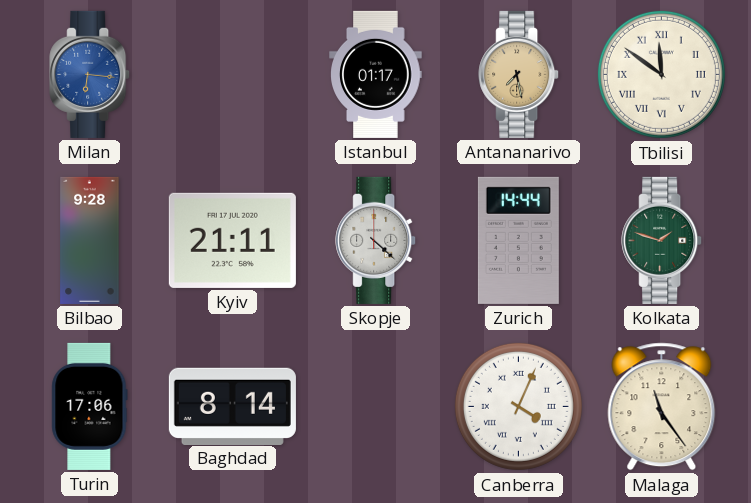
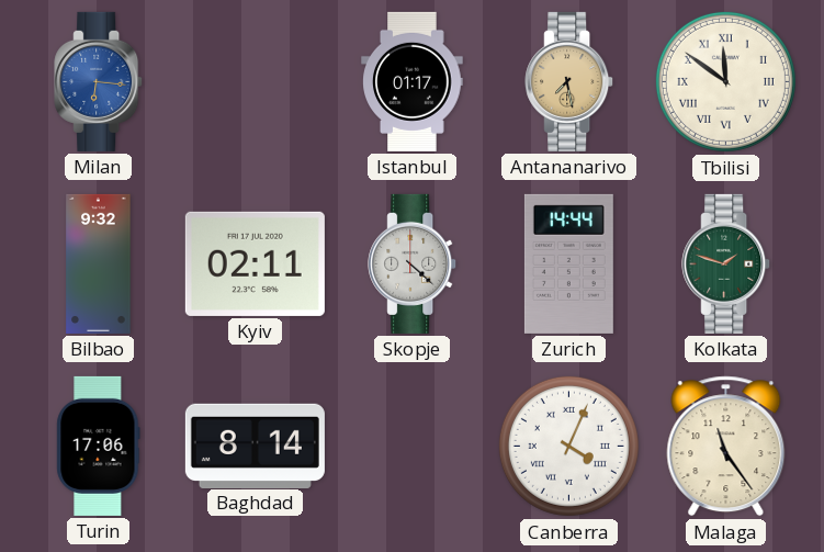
Bilbao: 9:28 -> 9:32 (99, 263)
Kyiv: 21:11 -> 02:11 (255, 263)
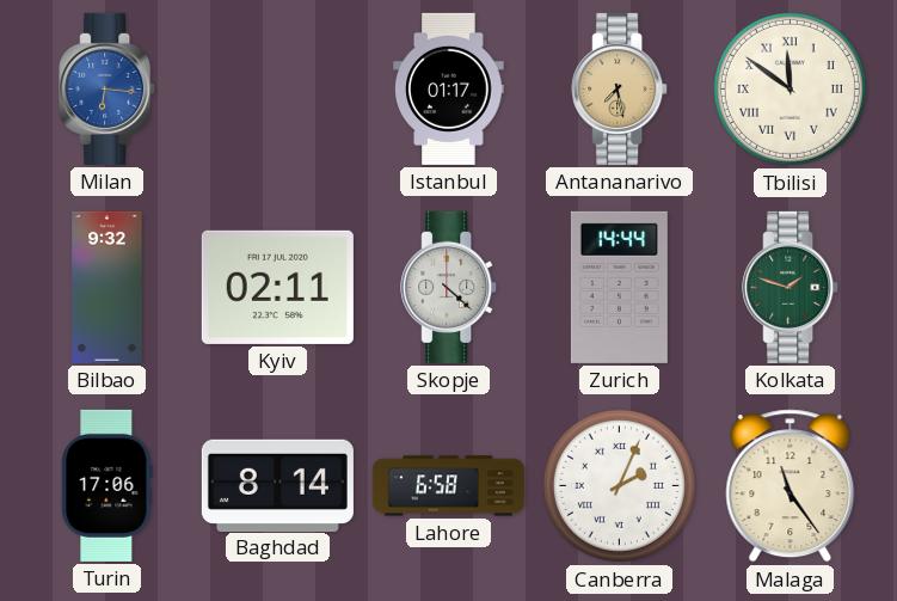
Lahore: none -> 6:58 (448, 486)
Canberra: 4:04 -> 2:04 (619, 485)
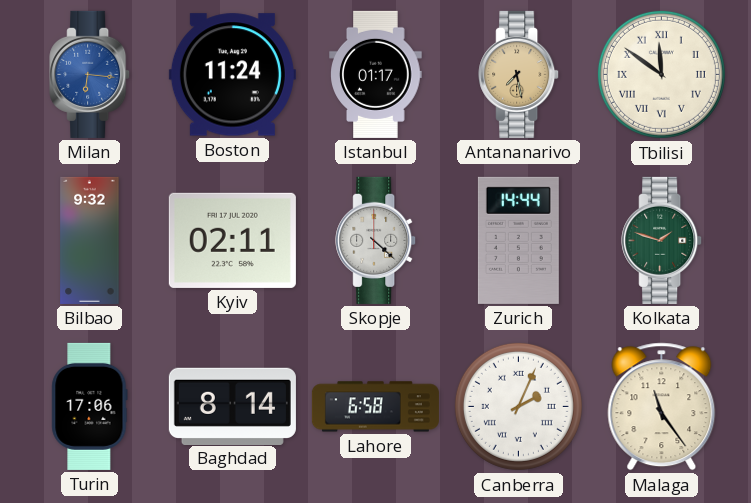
Boston: none -> 11:24 (232, 75)
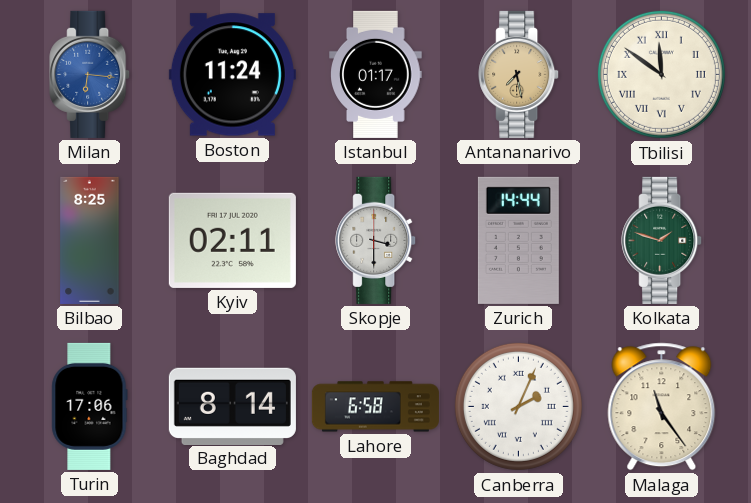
Bilbao: 9:32 -> 8:25 (90, 240)
Skopje: 4:22 -> 3:30 (376, 240)
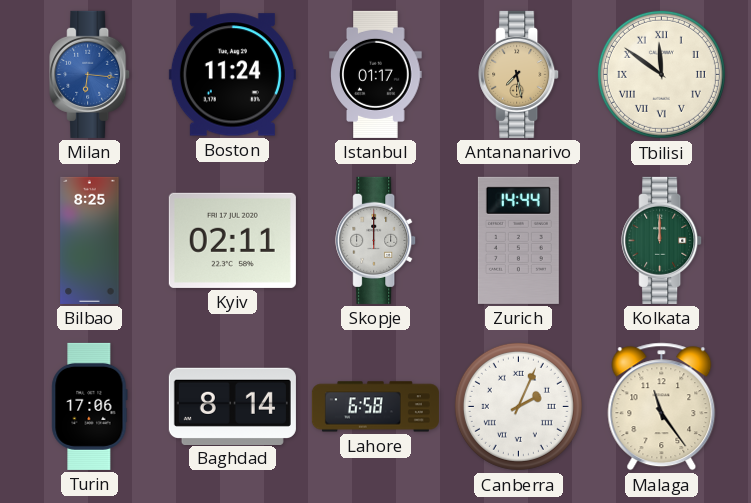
Skopje: 3:30 -> 12:00 (376, 240)
Kolkata: 1:48 -> 12:00 (662, 240)
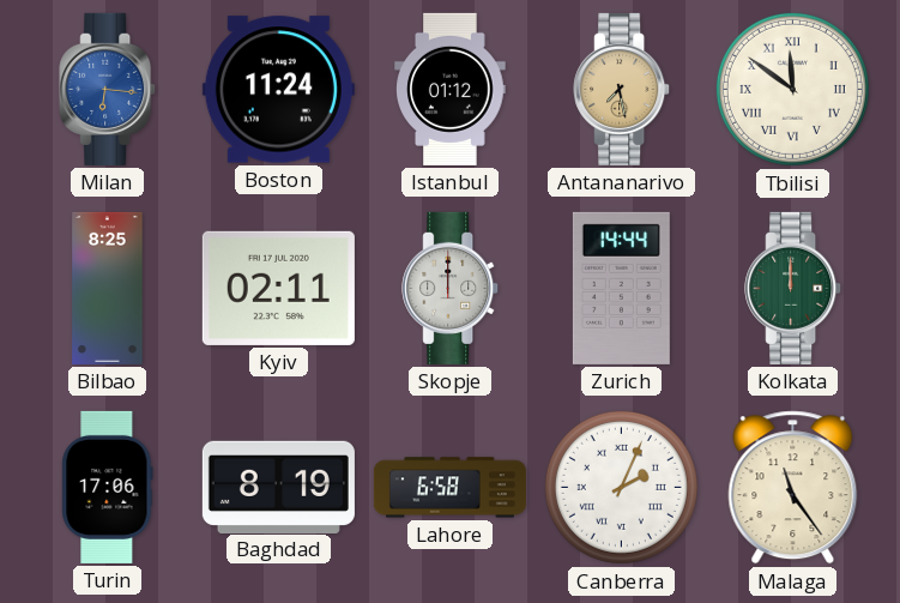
Istanbul: 01:17 -> 01:12 (451, 89)
Baghdad: 8:14 -> 8:19 (278, 487)
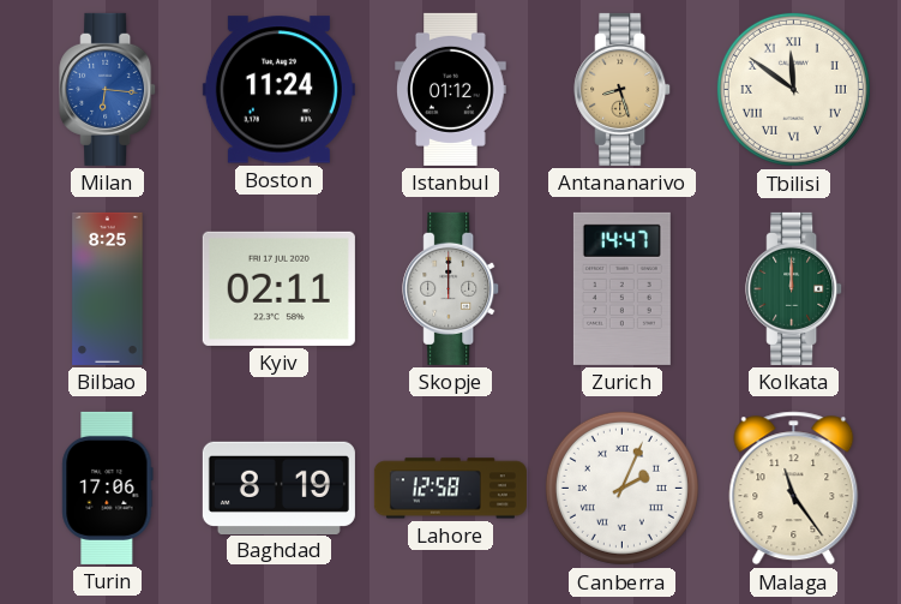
Antananarivo: 7:28 -> 8:27 (623, 89)
Zurich: 14:44 -> 14:47 (621, 288)
Lahore: 6:58 -> 12:58 (450, 489)
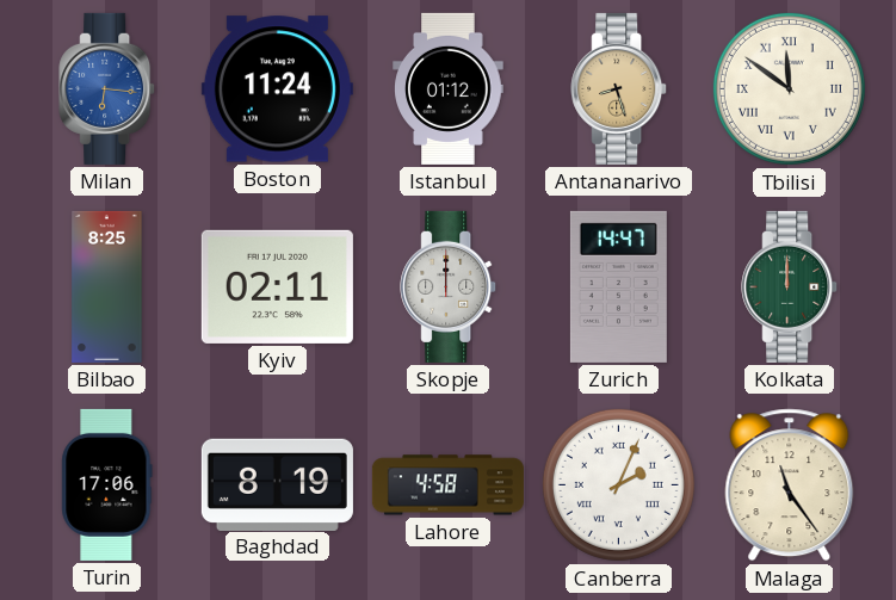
Lahore: 12:58 -> 4:58 (447, 485)
